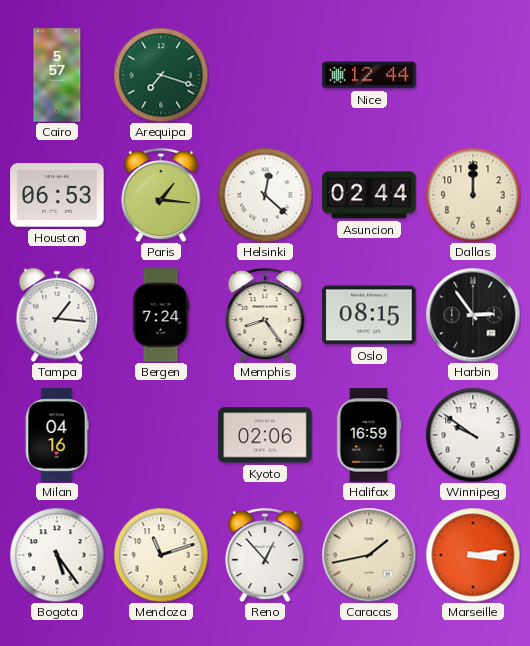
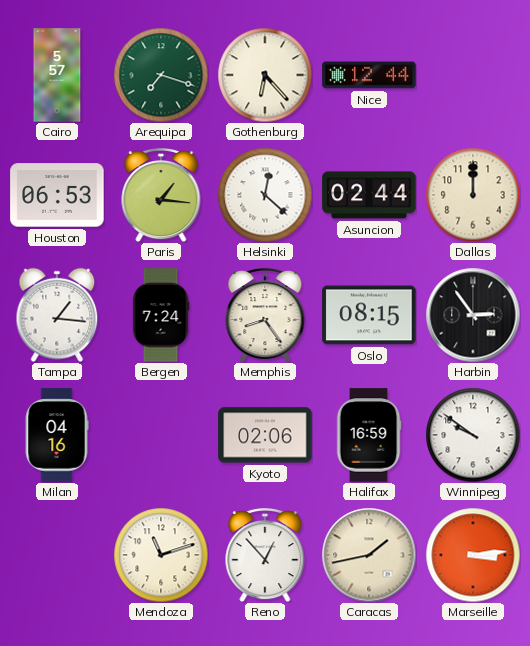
Gothenburg: none -> 6:23 (265, 75)
Bogota: 5:24 -> none (57, 555)
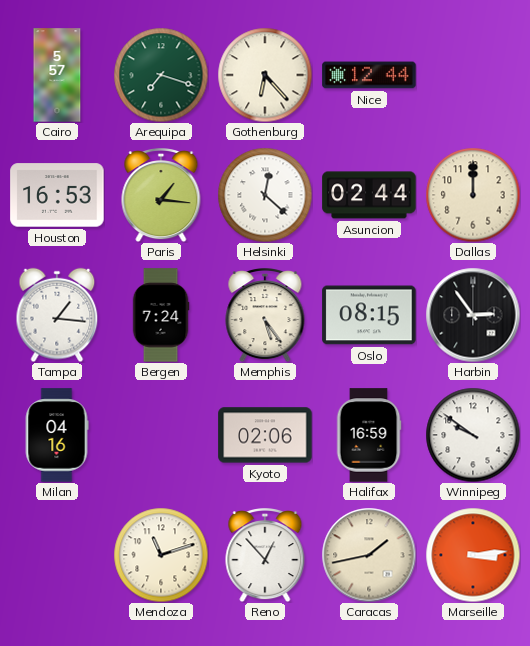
Houston: 06:53 -> 16:53 (57, 195)
Memphis: 8:24 -> 5:24 (265, 316)
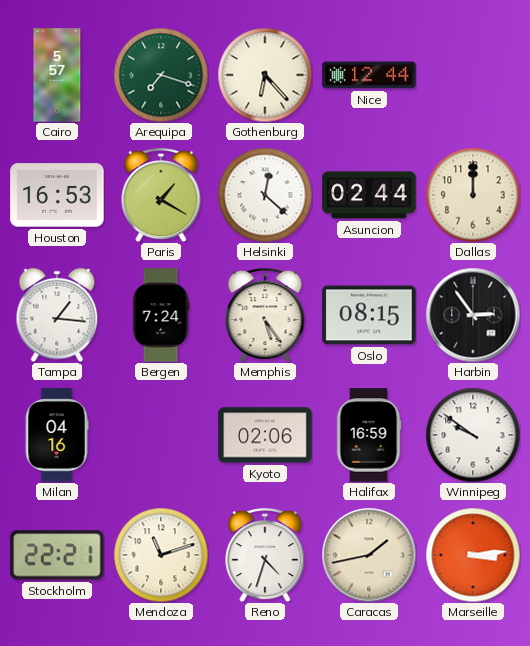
Paris: 1:16 -> 1:20 (161, 196)
Stockholm: none -> 22:21 (57, 555)
Reno: 12:53 -> 4:33 (265, 556)
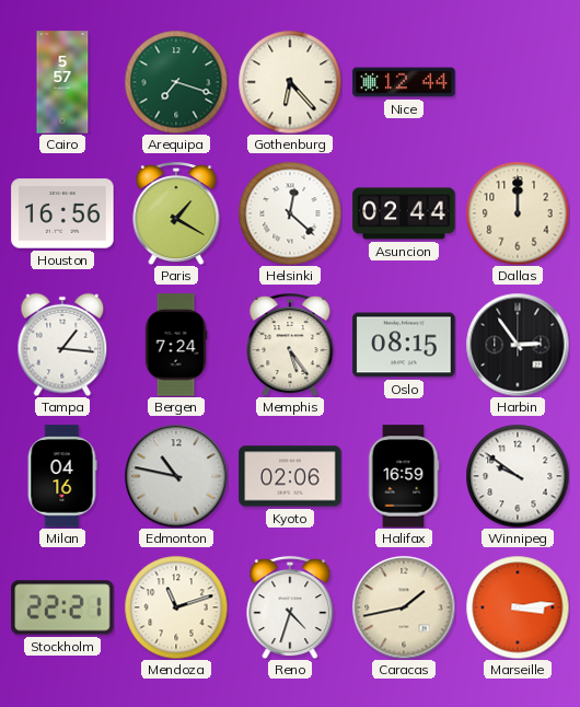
Houston: 16:53 -> 16:56 (62, 213)
Edmonton: none -> 10:47 (176, 476)
